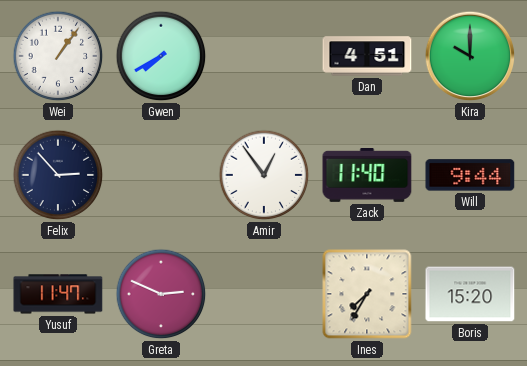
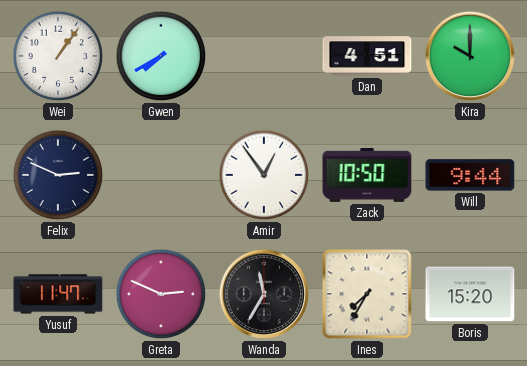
Felix: 2:53 -> 2:49 (58, 175)
Zack: 11:40 -> 10:50 (367, 176)
Wanda: none -> 11:35 (264, 294)
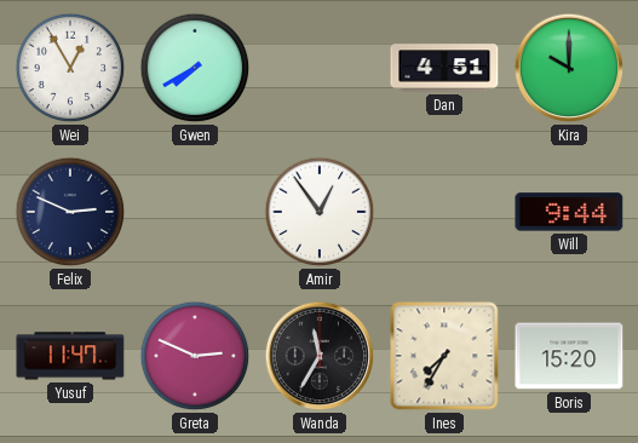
Wei: 1:06 -> 12:55 (70, 68)
Zack: 10:50 -> none (367, 176)
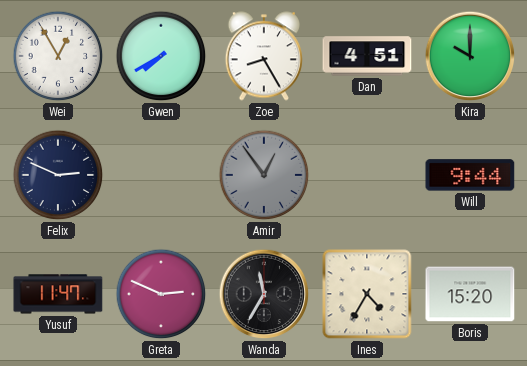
Zoe: none -> 8:25 (264, 56)
Amir dial: white -> grey (264, 175)
Ines: 7:35 -> 4:35 (367, 294)
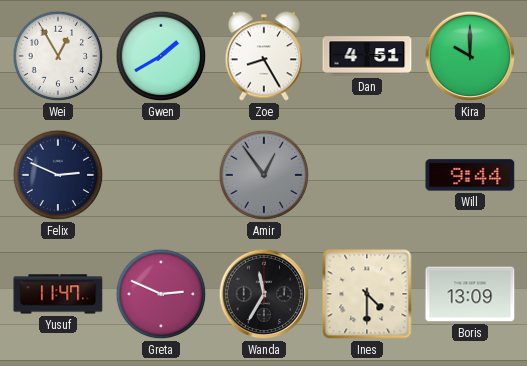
Gwen: 7:40 -> 1:40 (161, 56)
Ines: 4:35 -> 4:30 (367, 294)
Boris: 15:20 -> 13:09 (470, 294)
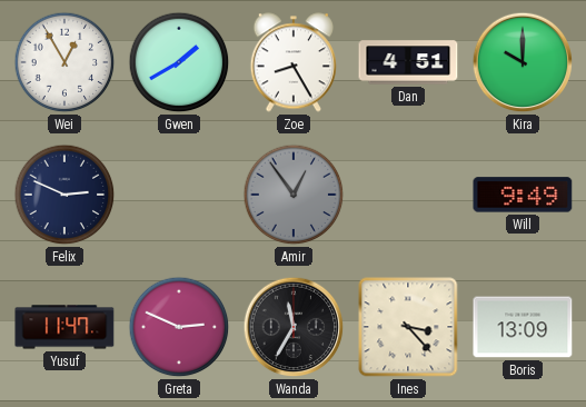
Will: 9:44 -> 9:49 (523, 195)
Ines: 4:30 -> 3:23 (408, 327)
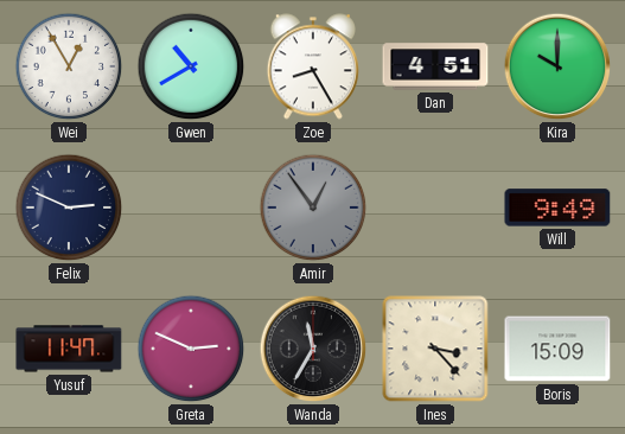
Gwen: 1:40 -> 10:40 (191, 66)
Boris: 13:09 -> 15:09 (557, 349)
